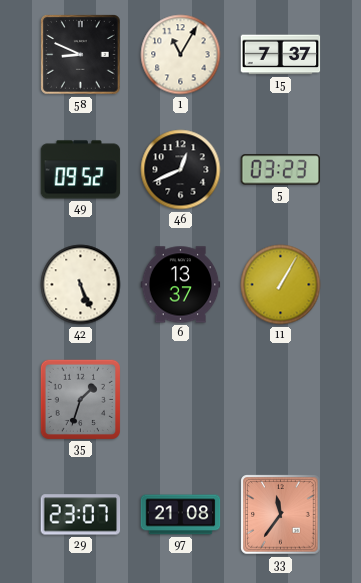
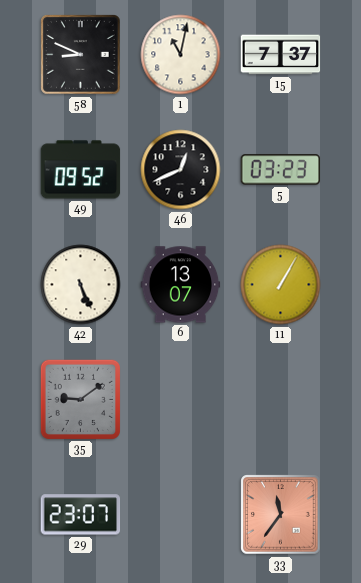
1: 11:05 -> 11:02 (181, 55)
6: 13:37 -> 13:07 (181, 285)
35: 1:33 -> 9:09 (80, 399)
97: 21:08 -> none (181, 515)
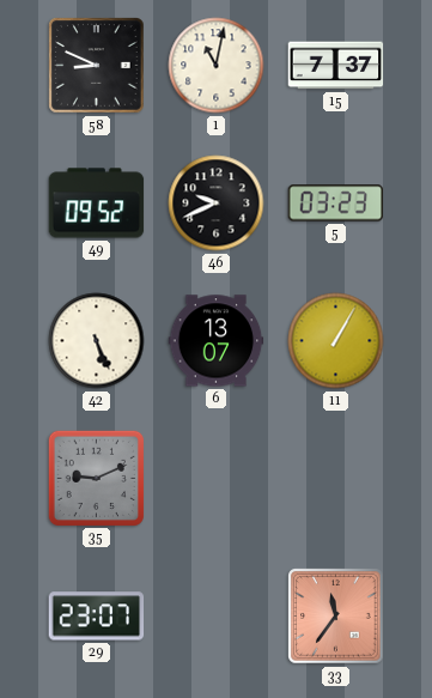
46: 12:41 -> 9:41 (217, 204)
35: 9:09 -> 9:11 (96, 478)
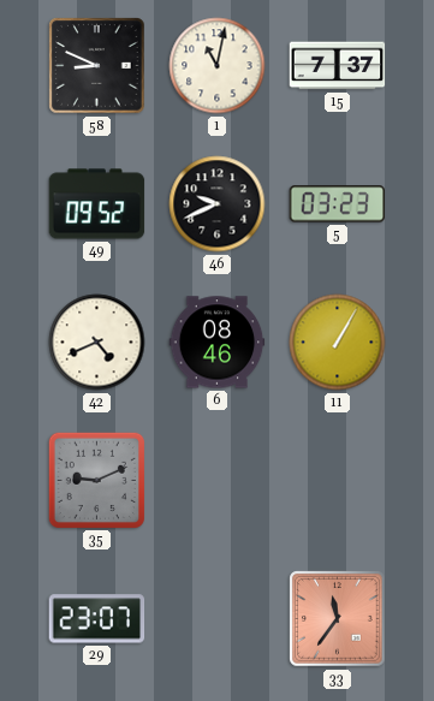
42: 5:26 -> 4:41 (97, 343)
6: 13:07 -> 08:46 (218, 343)
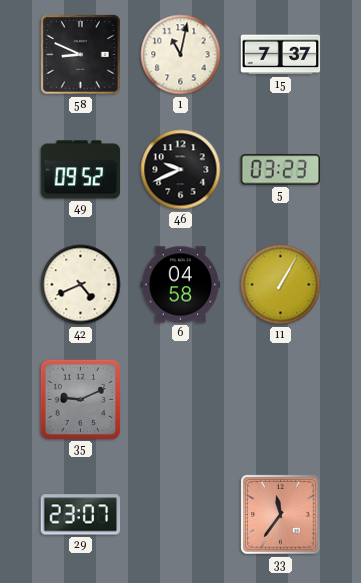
6: 08:46 -> 04:58 (181, 285)
